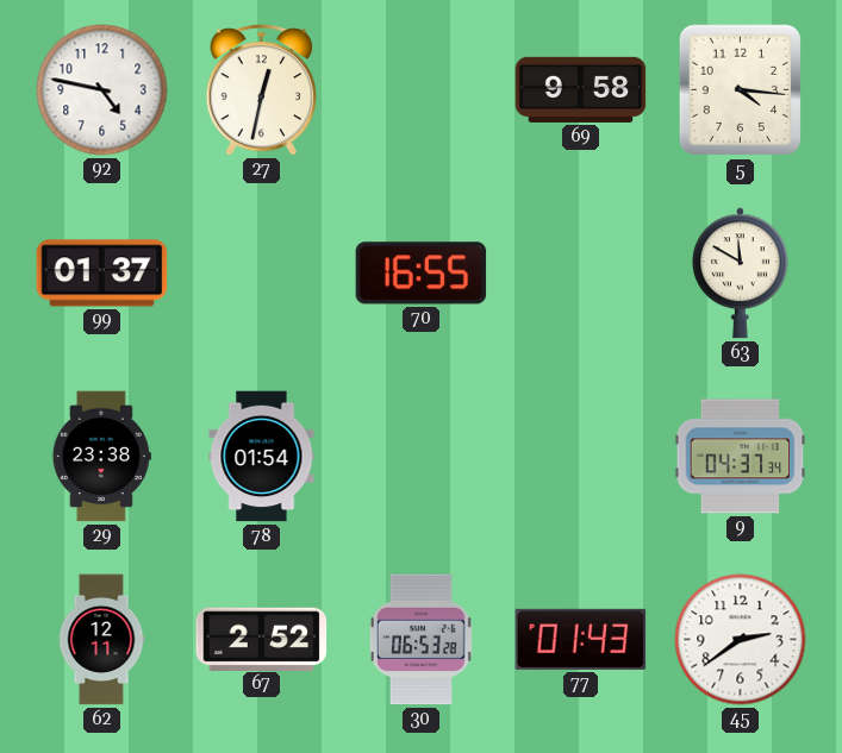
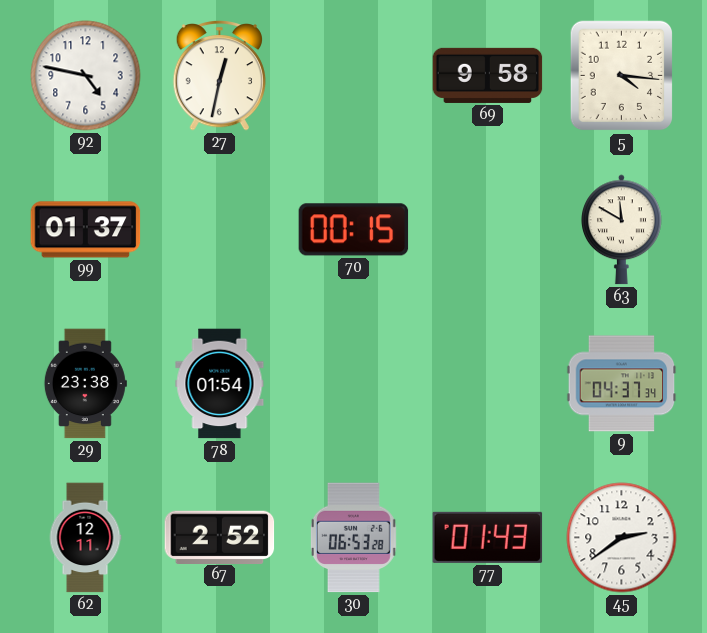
70: 16:55 -> 00:15 (354, 230)
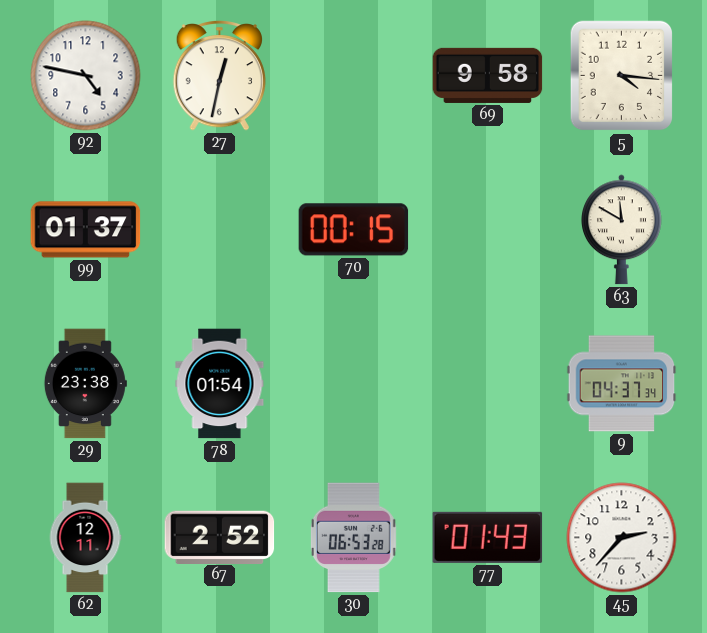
45: 2:39 -> 2:37 (622, 538)
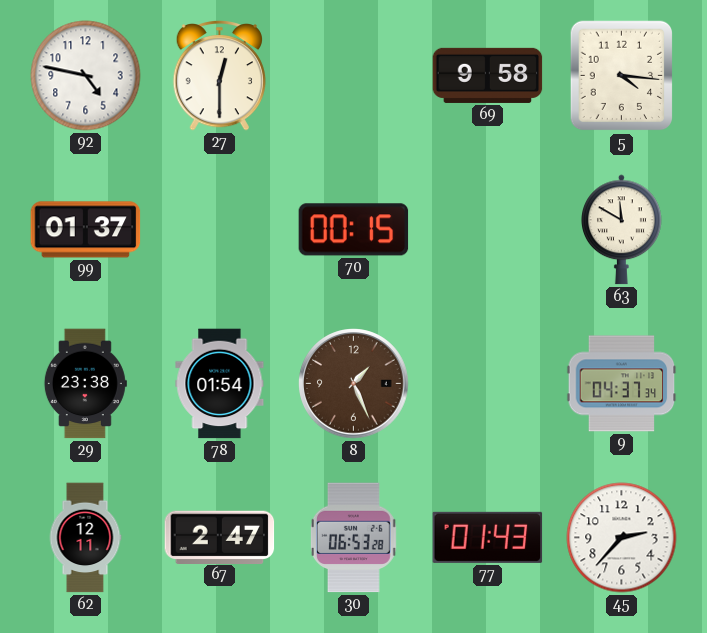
27: 12:32 -> 12:30 (219, 76)
8: none -> 1:26 (354, 384)
67: 2:52 -> 2:47 (220, 537)
